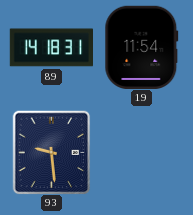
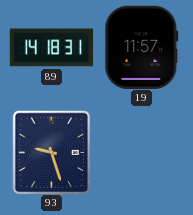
19: 11:54 -> 11:57 (142, 47)
93: 9:29 -> 9:27 (52, 152)
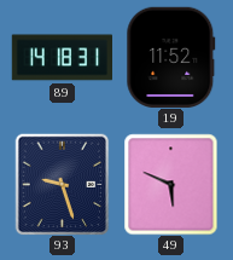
19: 11:57 -> 11:52 (171, 57)
49: none -> 5:49 (171, 184)
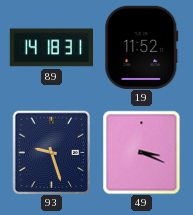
49: 5:49 -> 3:19 (142, 152)
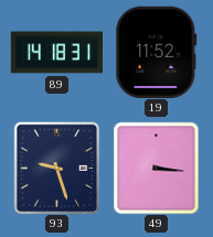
49: 3:19 -> 3:16 (157, 168)
